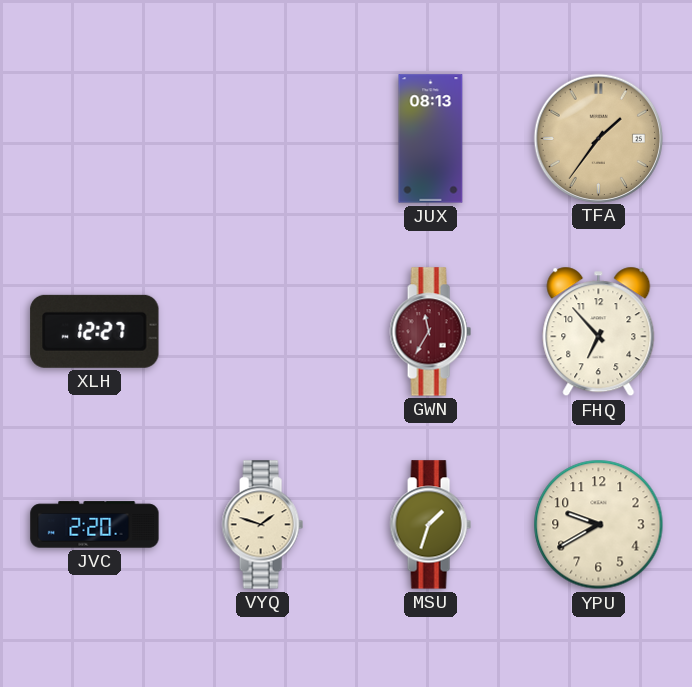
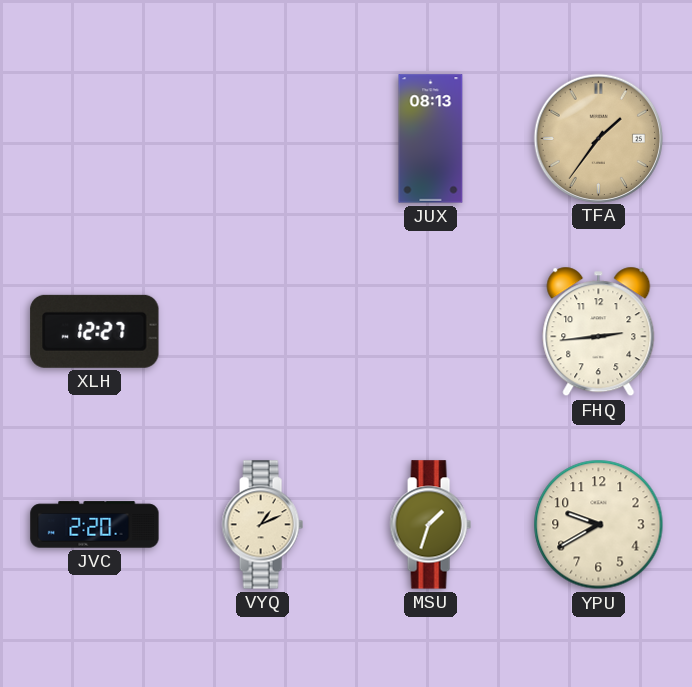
GWN: 11:35 -> none (430, 332)
FHQ: 6:53 -> 2:44 (599, 332)
VYQ: 1:48 -> 1:11 (262, 525)
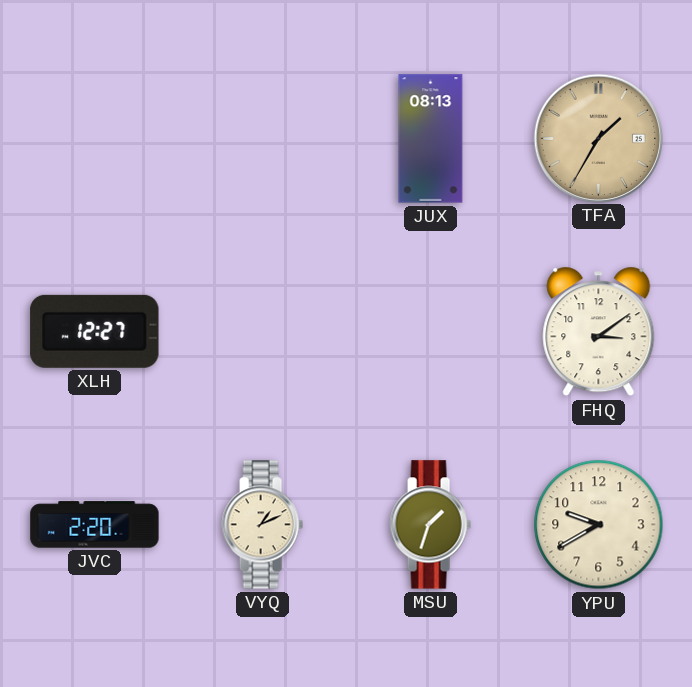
TFA: 1:36 -> 1:35 (598, 138)
FHQ: 2:44 -> 3:09 (599, 332)
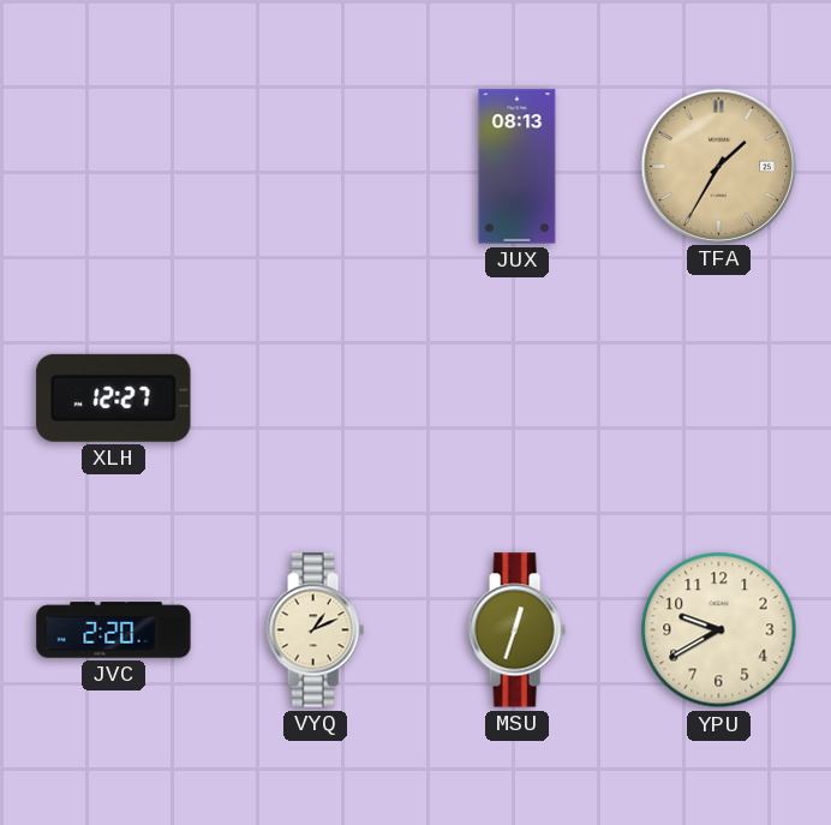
FHQ: 3:09 -> none (599, 332)
MSU: 1:33 -> 12:33 (516, 630)
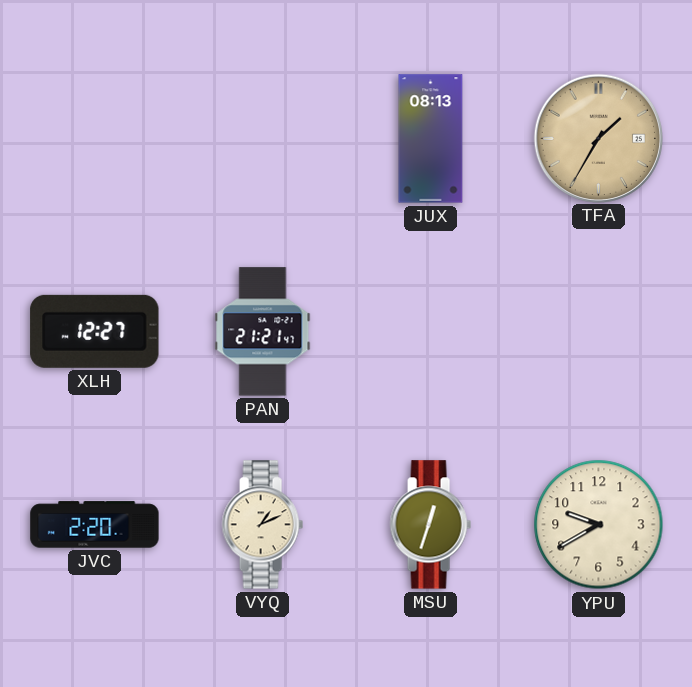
PAN: none -> 21:21 (263, 332)
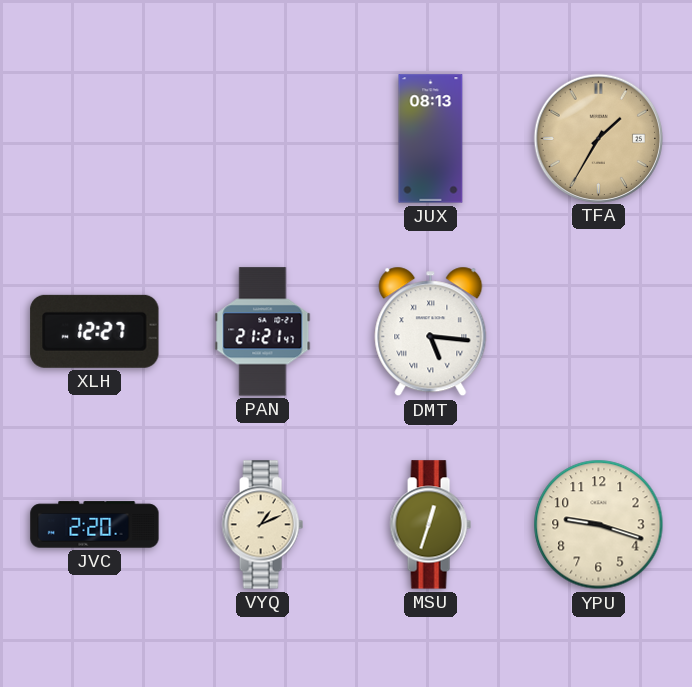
DMT: none -> 5:16 (431, 332)
YPU: 9:40 -> 9:18 (599, 525)
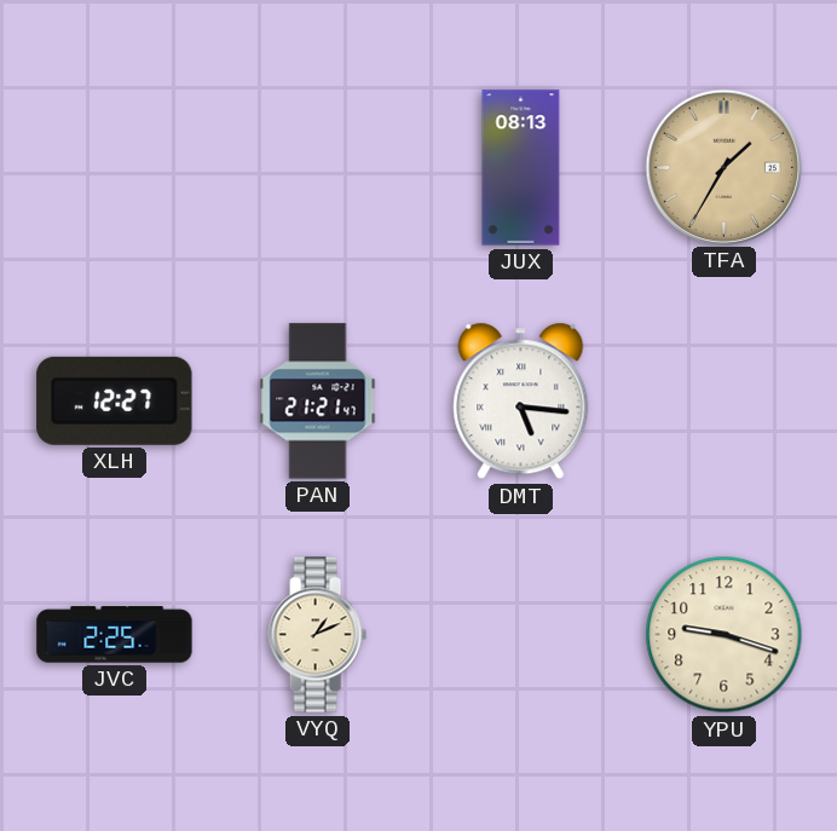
JVC: 2:20 -> 2:25 (115, 635)
MSU: 12:33 -> none (430, 525)
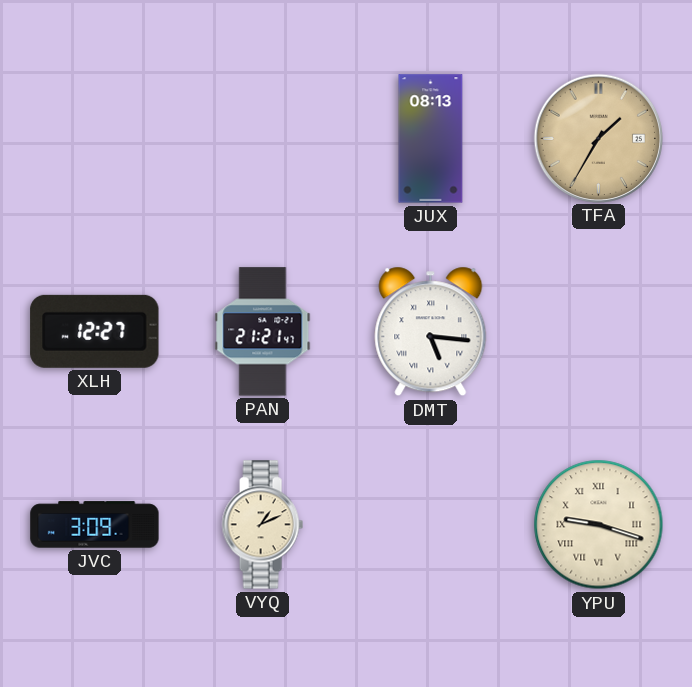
JVC: 2:25 -> 3:09 (95, 525)
YPU numerals: Arabic -> Roman (599, 525)
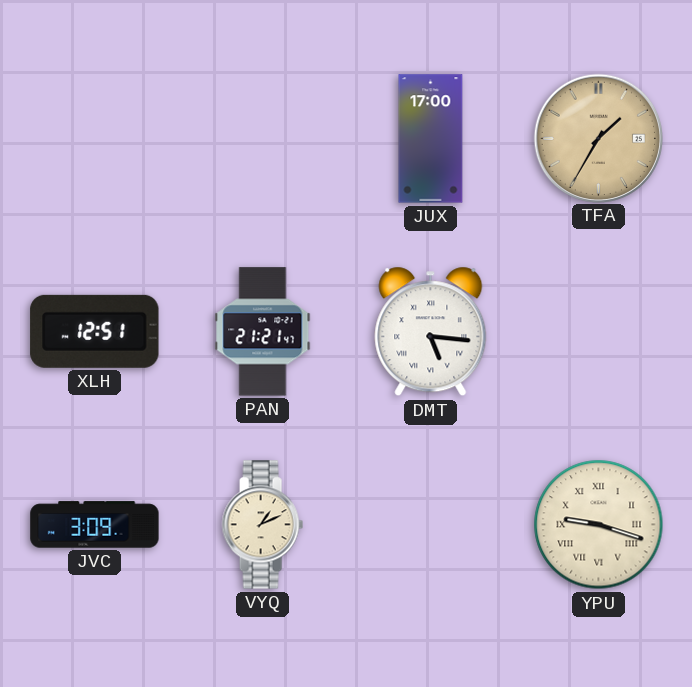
JUX: 08:13 -> 17:00 (431, 139)
XLH: 12:27 -> 12:51 (95, 331)
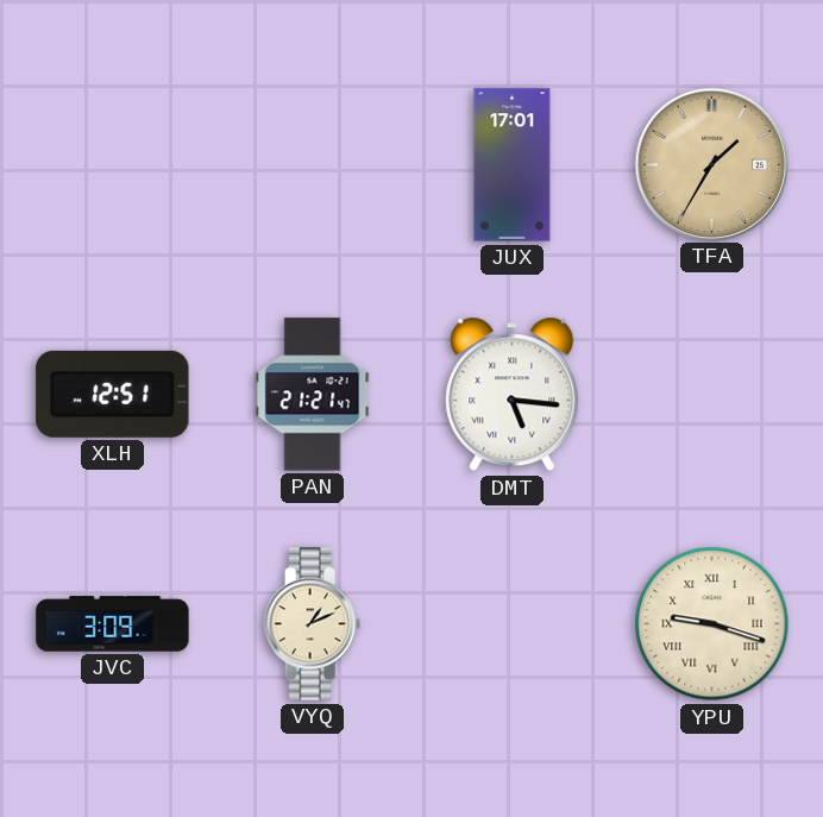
JUX: 17:00 -> 17:01 (513, 165)
